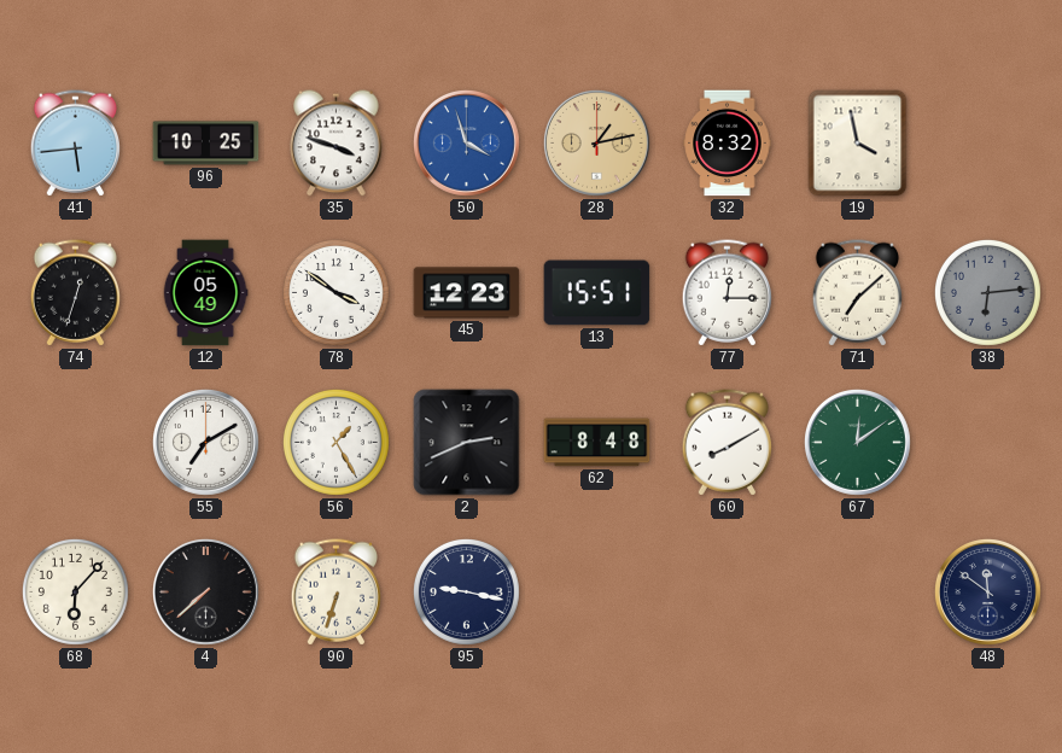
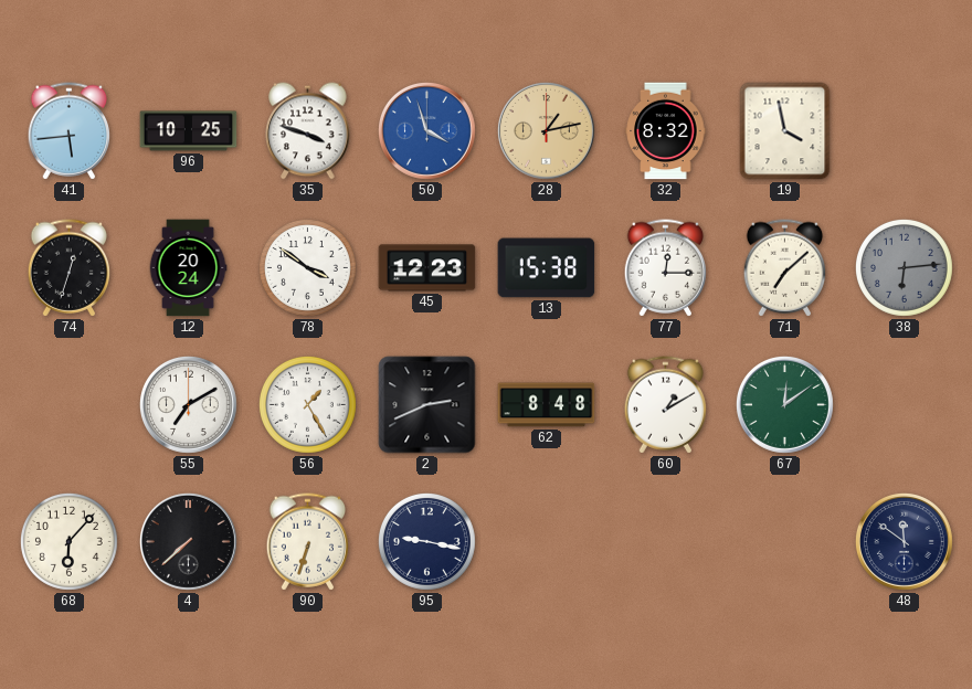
12: 05:49 -> 20:24 (188, 268)
13: 15:51 -> 15:38 (547, 268)
60: 8:10 -> 1:10 (666, 405)
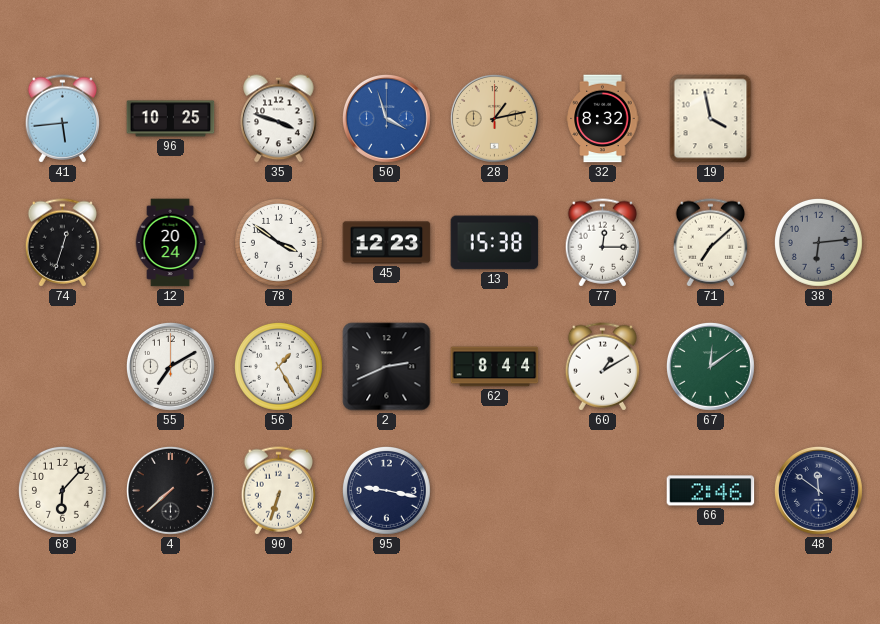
62: 8:48 -> 8:44 (495, 367)
66: none -> 2:46 (711, 491)
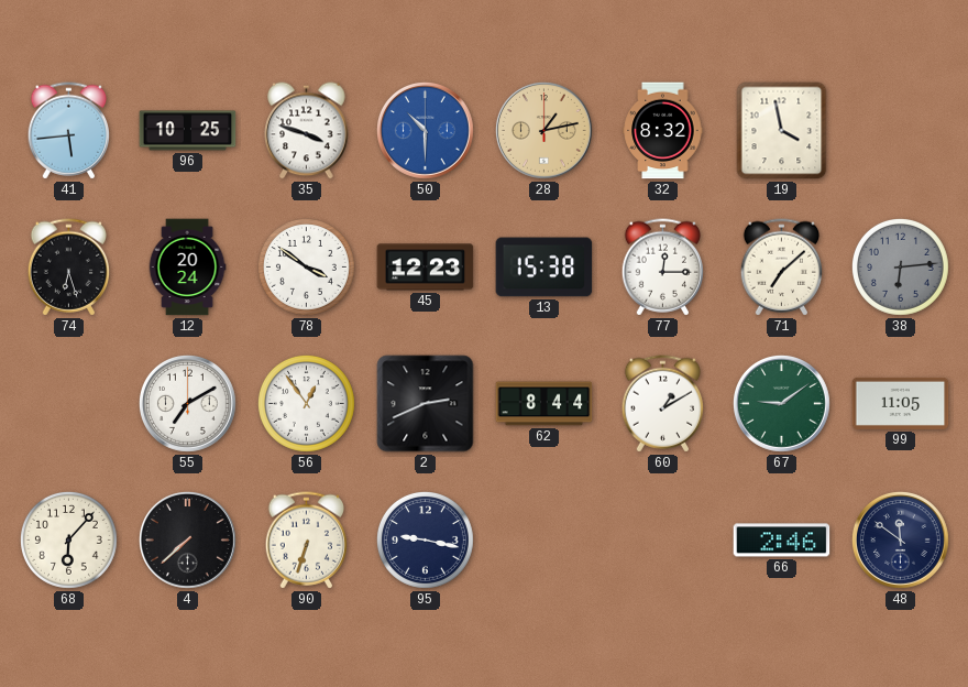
50: 3:57 -> 10:30 (425, 130)
74: 12:33 -> 6:27 (69, 268)
56: 1:25 -> 12:54 (306, 403)
67: 12:09 -> 9:09 (781, 403)
99: none -> 11:05 (901, 403)
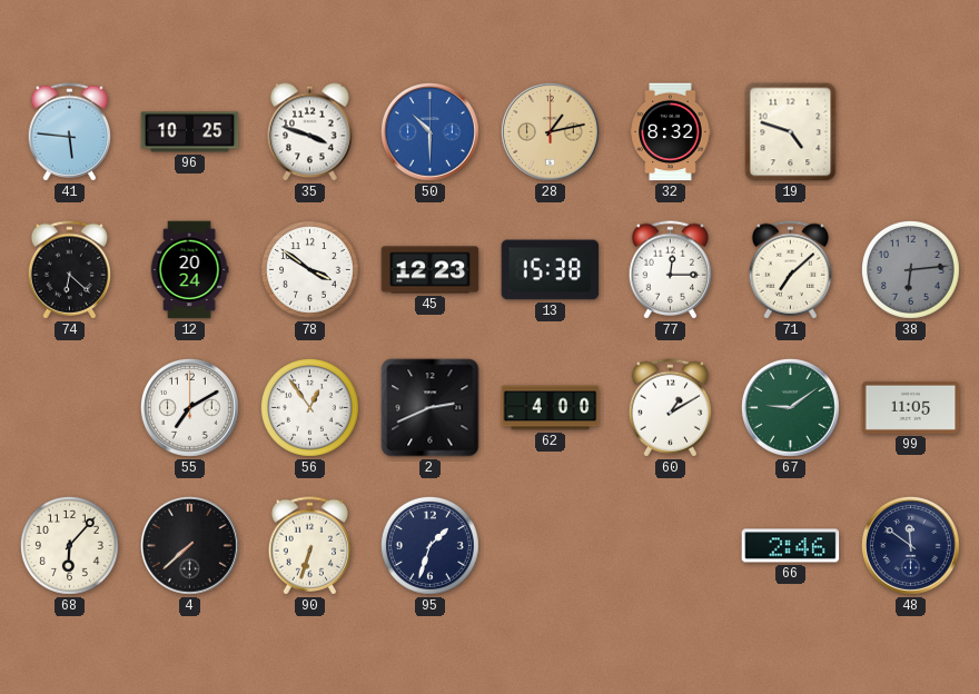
41: 5:44 -> 5:46 (70, 132)
19: 3:58 -> 4:48 (791, 132)
74: 6:27 -> 6:22 (70, 270)
62: 8:44 -> 4:00 (551, 408)
95: 9:17 -> 1:33 (429, 545)
